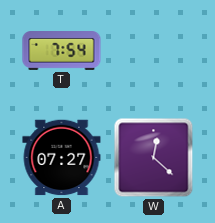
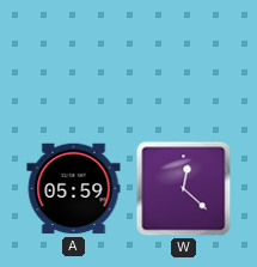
T: 7:54 -> none (62, 51)
A: 07:27 -> 05:59 (74, 189)
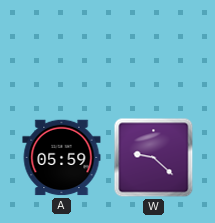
W: 12:22 -> 9:22 (154, 158)
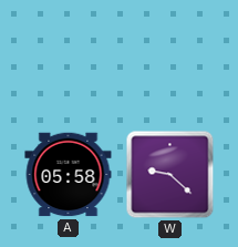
A: 05:59 -> 05:58 (69, 175)
